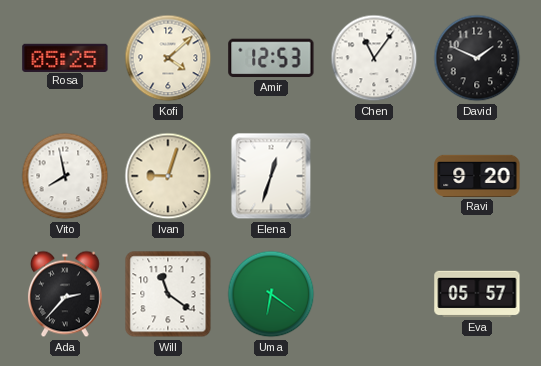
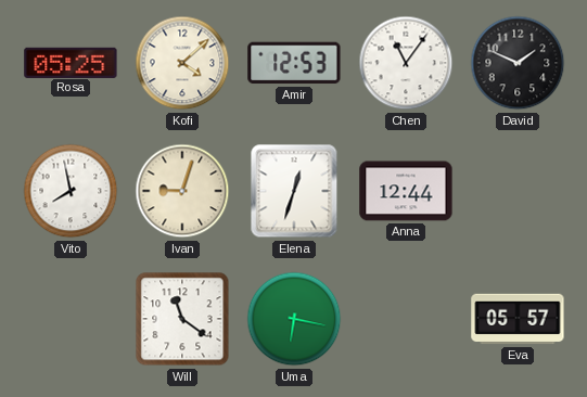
Anna: none -> 12:44 (406, 191)
Ravi: 9:20 -> none (477, 176)
Ada: 2:37 -> none (65, 294)
Uma: 6:21 -> 6:17 (294, 319)
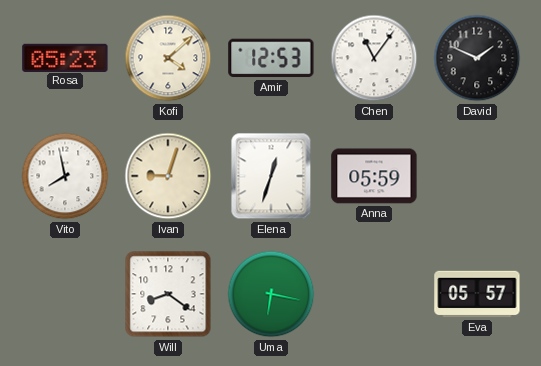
Rosa: 05:25 -> 05:23 (65, 57)
Anna: 12:44 -> 05:59 (374, 176)
Will: 11:21 -> 8:21 (168, 294)
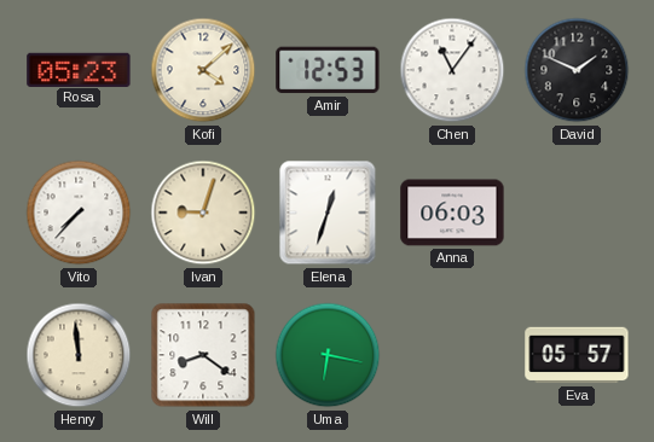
Vito: 7:58 -> 7:37 (79, 213)
Anna: 05:59 -> 06:03 (452, 213)
Henry: none -> 11:59 (79, 355)
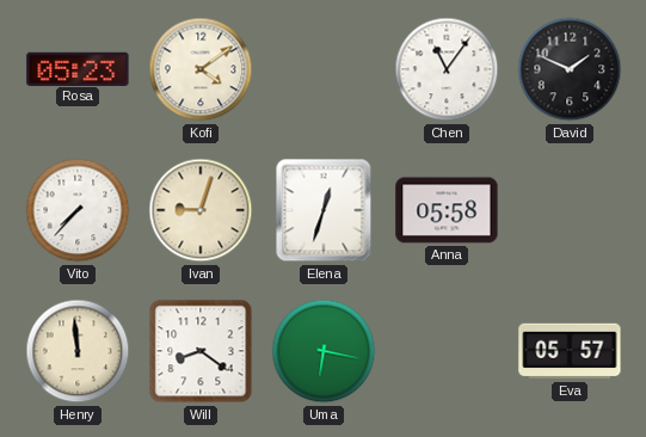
Kofi: 4:08 -> 4:09 (201, 69)
Amir: 12:53 -> none (328, 70)
Anna: 06:03 -> 05:58 (447, 210)
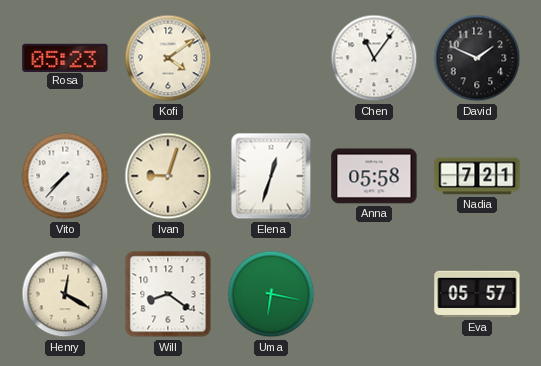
Nadia: none -> 7:21 (477, 176)
Henry: 11:59 -> 12:20 (65, 294)
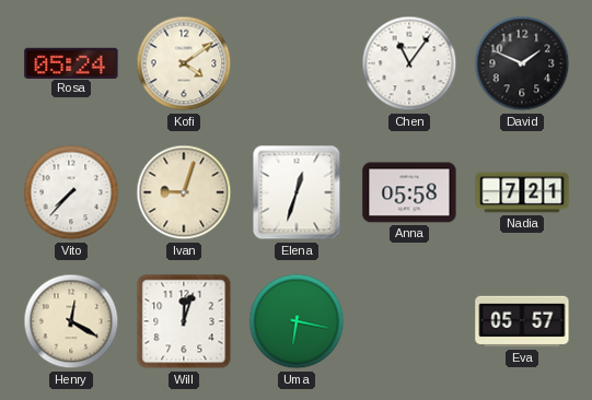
Rosa: 05:23 -> 05:24 (71, 62)
Will: 8:21 -> 12:03 (184, 321)
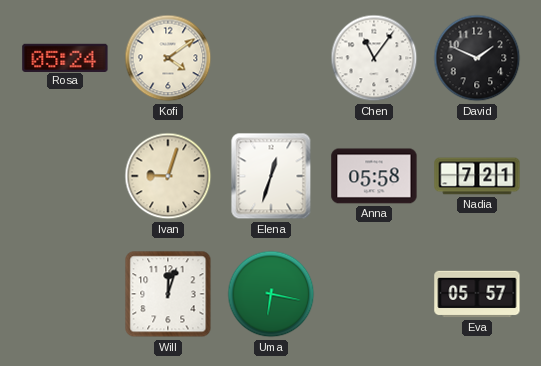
Vito: 7:37 -> none (71, 192)
Henry: 12:20 -> none (71, 321)
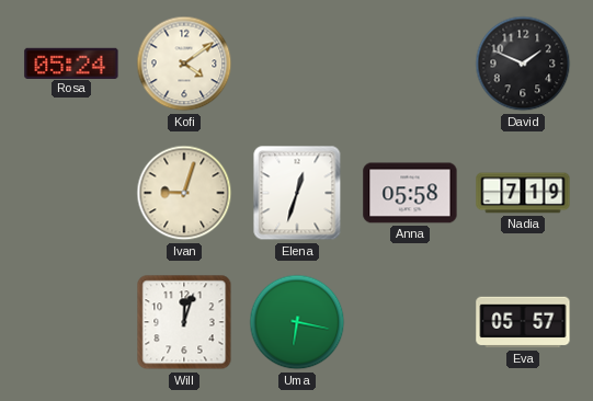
Chen: 11:06 -> none (374, 58)
Nadia: 7:21 -> 7:19 (523, 193)
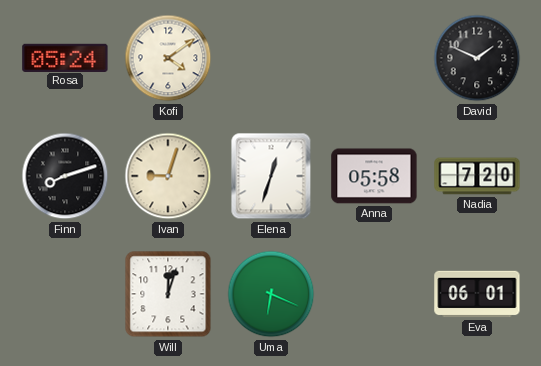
Finn: none -> 8:12 (65, 176)
Nadia: 7:19 -> 7:20 (477, 176)
Uma: 6:17 -> 6:19 (271, 294)
Eva: 05:57 -> 06:01 (477, 294)
